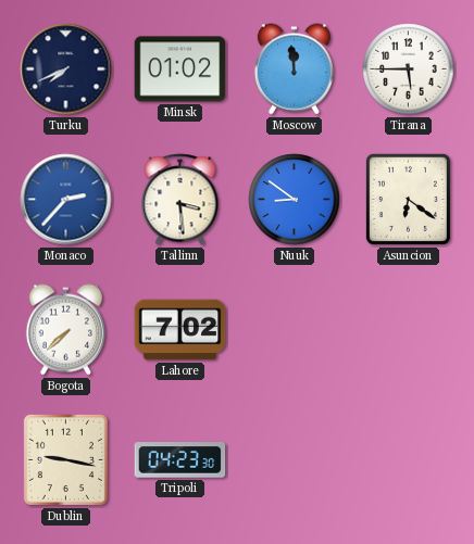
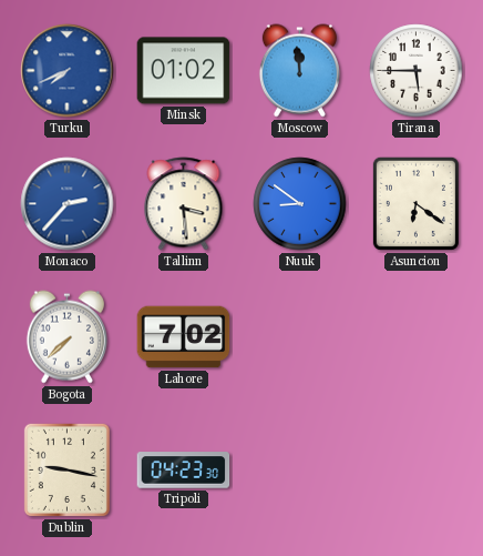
Turku dial: navy -> blue (68, 71)
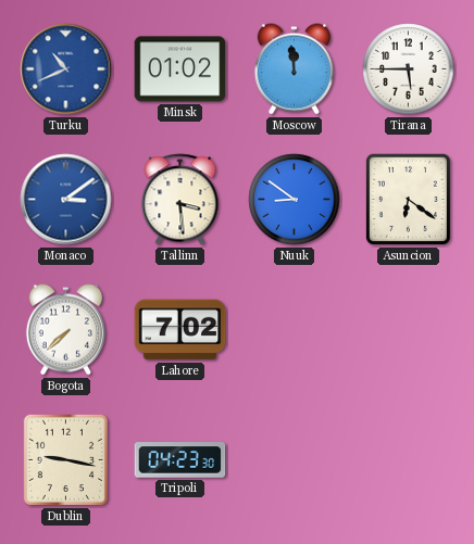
Turku: 7:41 -> 10:41 (66, 69)
Monaco: 2:37 -> 3:09 (66, 200)
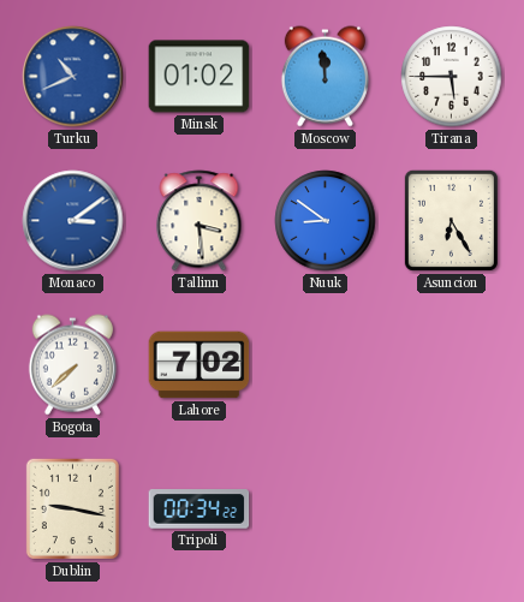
Asuncion: 6:21 -> 6:25 (451, 220)
Tripoli: 04:23 -> 00:34 (200, 509)
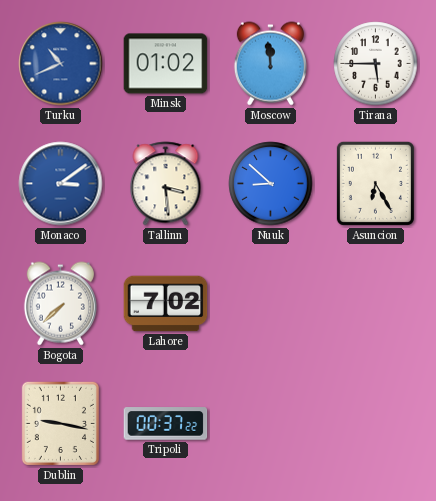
Nuuk: 8:51 -> 8:52 (271, 184)
Tripoli: 00:34 -> 00:37 (166, 424)
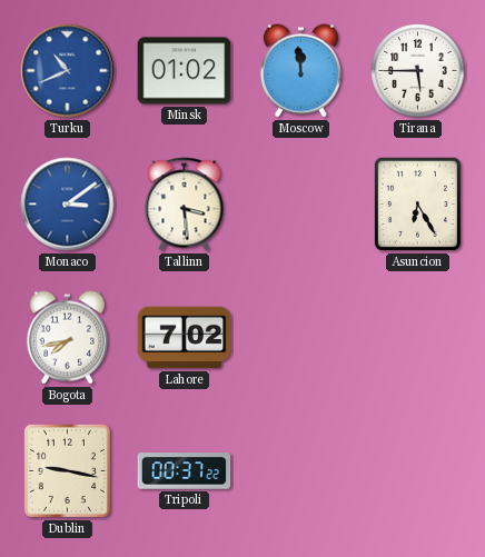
Nuuk: 8:52 -> none (271, 184)
Bogota: 7:38 -> 7:43 (67, 338)
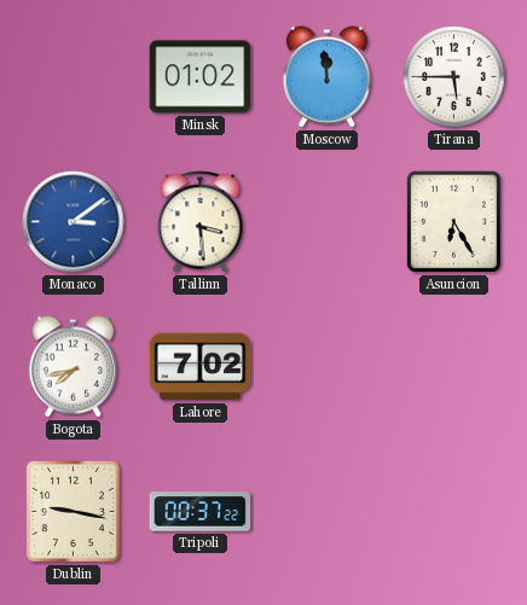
Turku: 10:41 -> none (68, 71)
